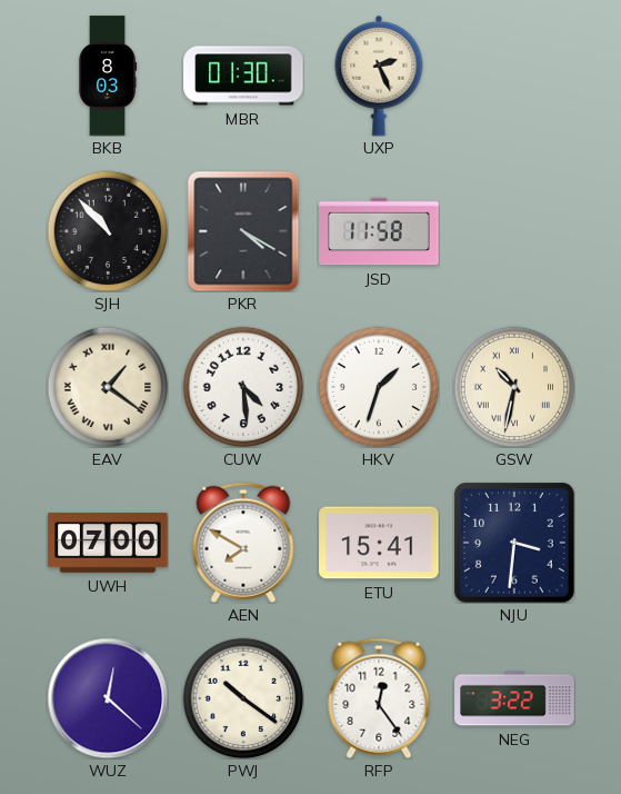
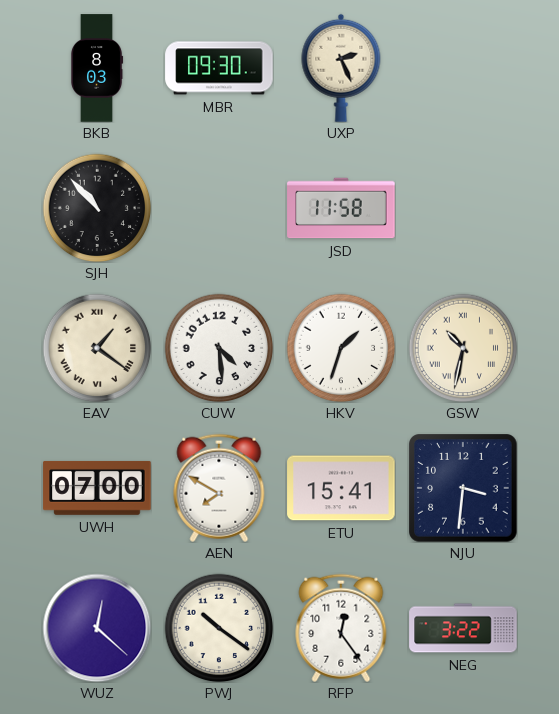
MBR: 01:30 -> 09:30 (219, 68)
PKR: 4:20 -> none (243, 231)
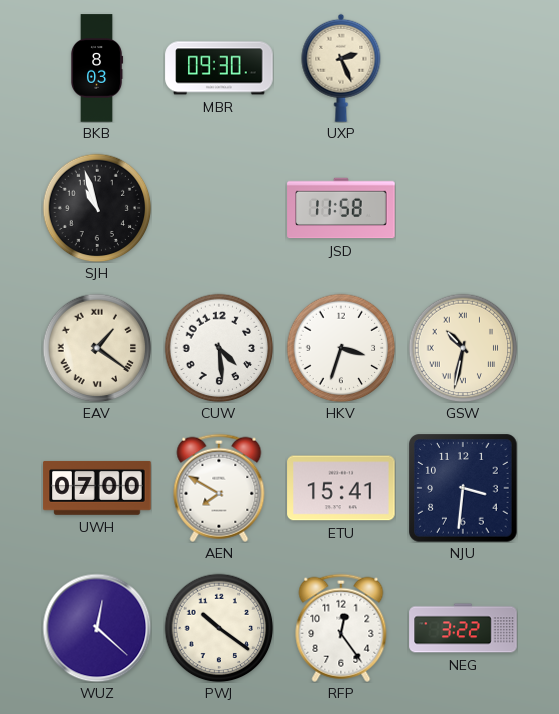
SJH: 10:53 -> 10:57 (97, 208)
HKV: 1:33 -> 3:33 (341, 348)
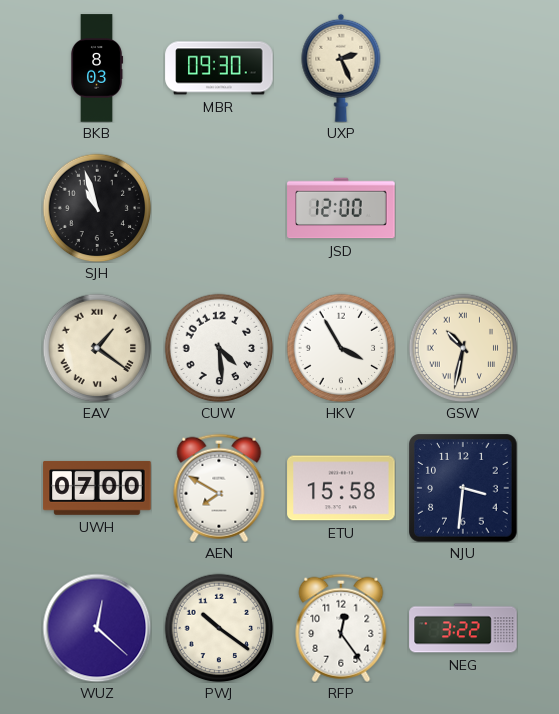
JSD: 11:58 -> 12:00 (341, 208)
HKV: 3:33 -> 3:55 (341, 348)
ETU: 15:41 -> 15:58 (341, 488)
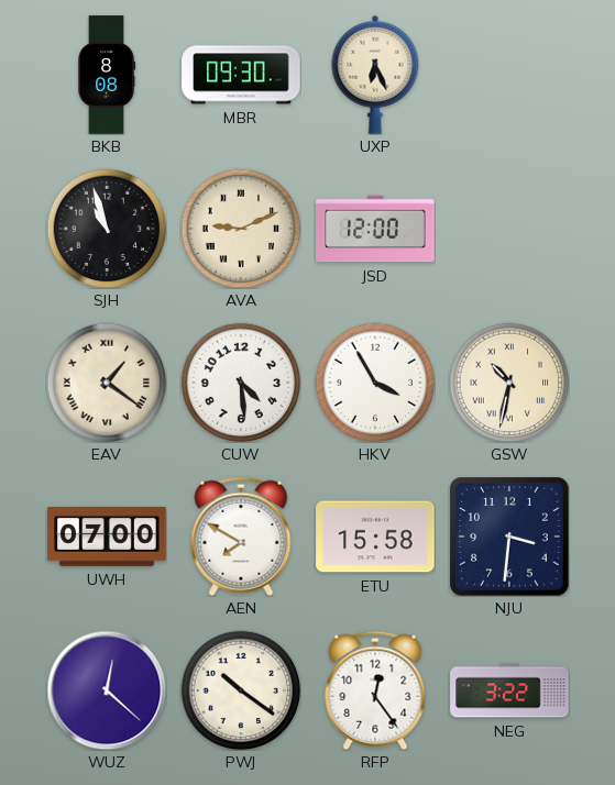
BKB: 8:03 -> 8:08 (107, 75)
UXP: 2:26 -> 6:26 (375, 75)
AVA: none -> 9:11 (241, 229)
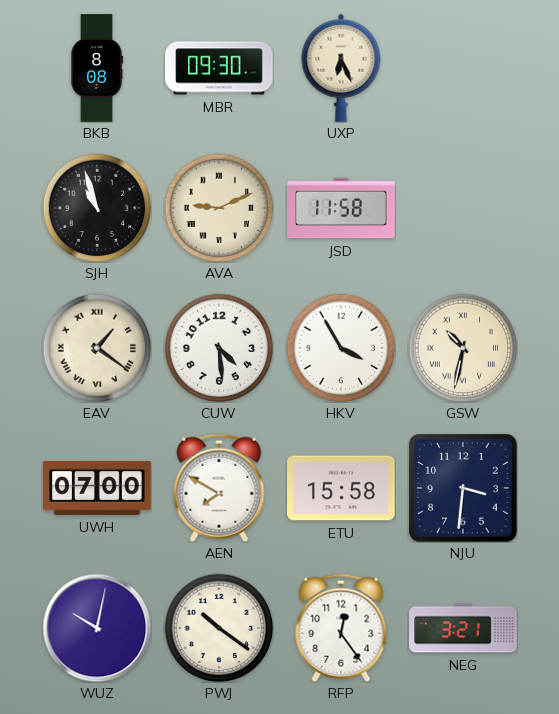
JSD: 12:00 -> 11:58 (341, 208)
WUZ: 12:22 -> 10:02 (97, 628)
NEG: 3:22 -> 3:21 (463, 628)
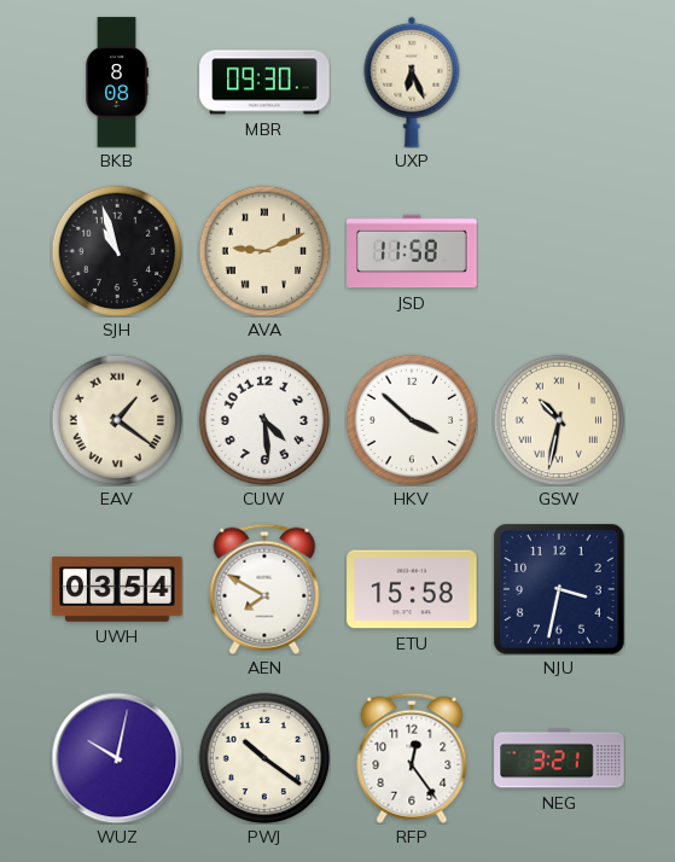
HKV: 3:55 -> 3:52 (412, 420)
UWH: 07:00 -> 03:54 (117, 589)
NJU: 3:31 -> 3:32 (559, 589)
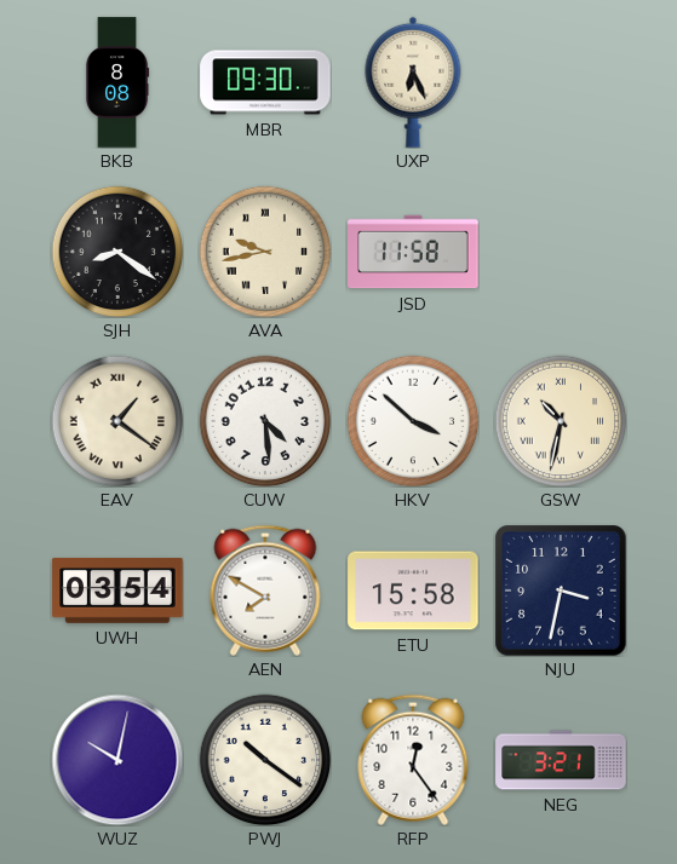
SJH: 10:57 -> 8:21 (117, 252)
AVA: 9:11 -> 9:43 (265, 252)
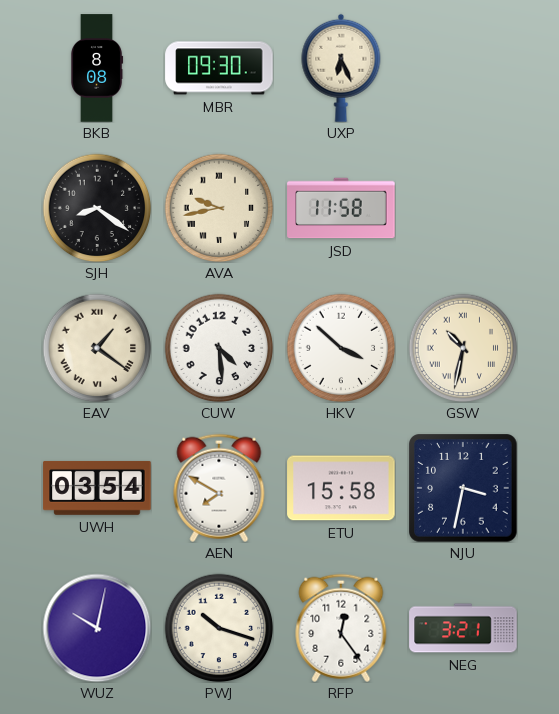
PWJ: 10:21 -> 10:18 (219, 628)
